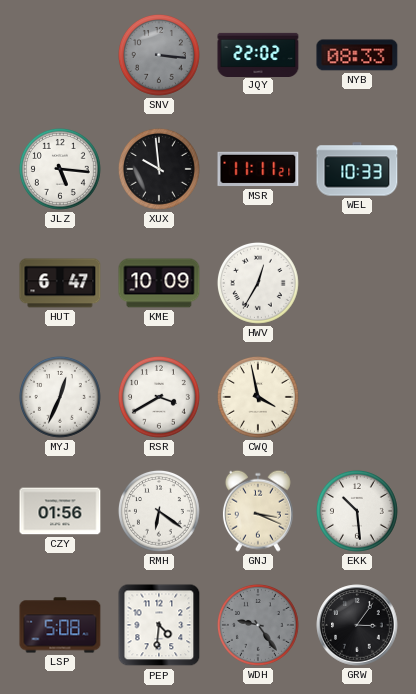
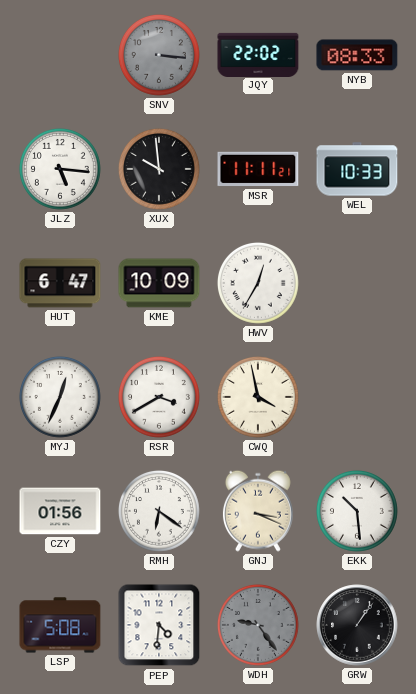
GRW: 3:06 -> 1:06 (357, 625)
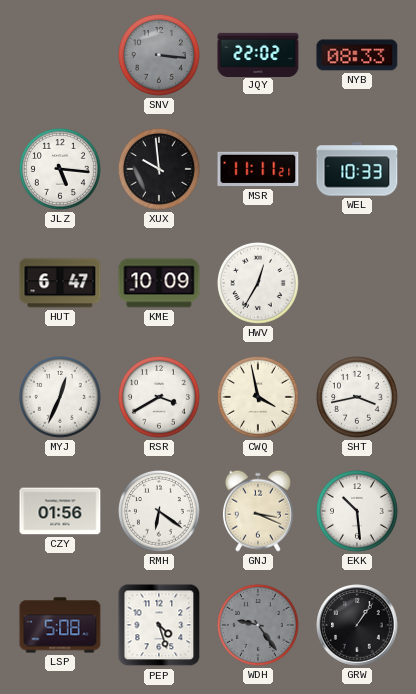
SHT: none -> 3:43 (357, 397)
PEP: 4:31 -> 4:27 (159, 625)
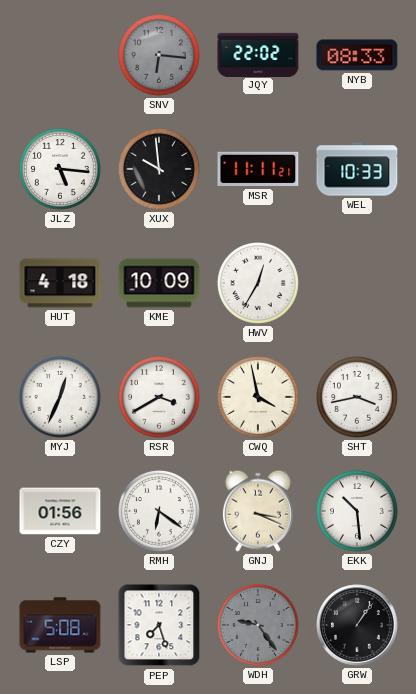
SNV: 3:16 -> 6:16 (159, 55)
HUT: 6:47 -> 4:18 (60, 283)
PEP: 4:27 -> 7:27 (159, 625)
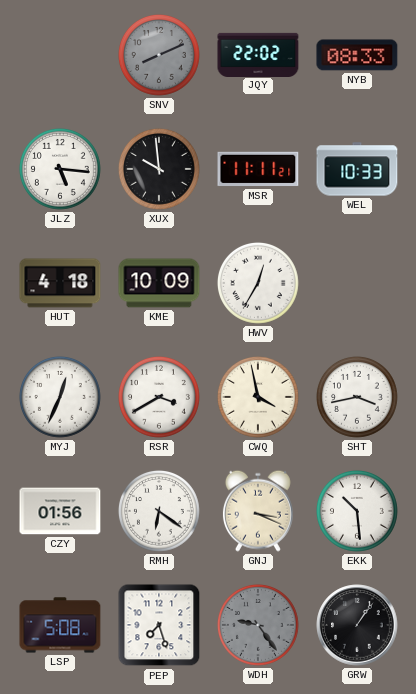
SNV: 6:16 -> 8:11 (159, 55)
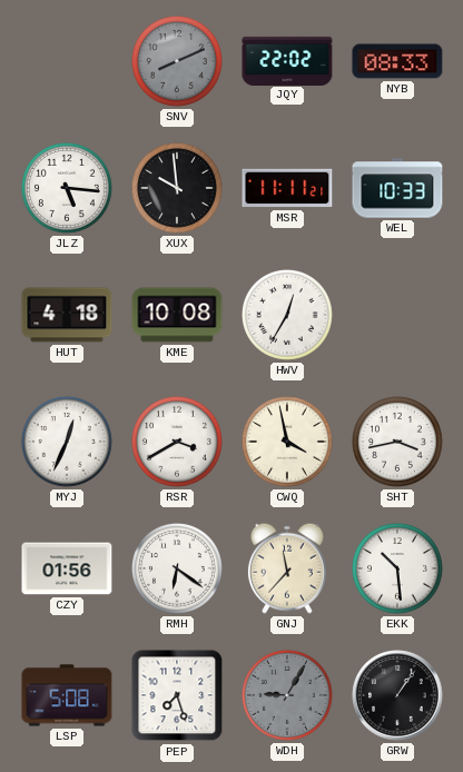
KME: 10:09 -> 10:08 (177, 315)
GNJ: 3:19 -> 11:37 (287, 568)
WDH: 9:24 -> 9:05 (287, 695)
